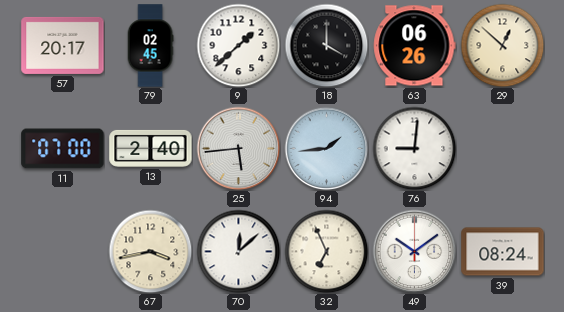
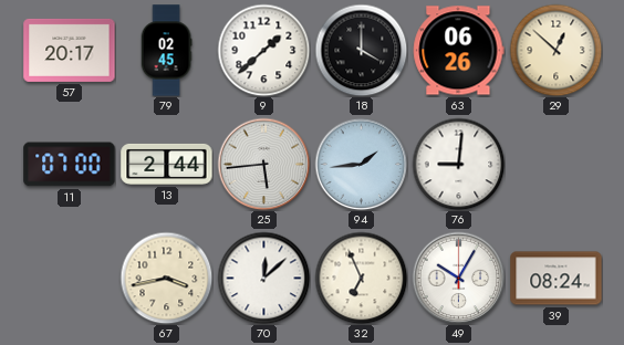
13: 2:40 -> 2:44 (167, 164)
49: 10:09 -> 10:05 (458, 278)
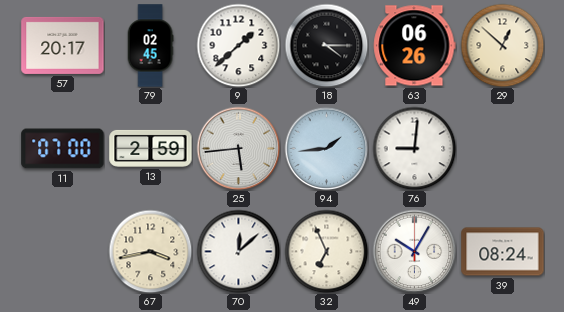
18: 4:00 -> 4:15 (326, 45)
13: 2:44 -> 2:59 (151, 148)
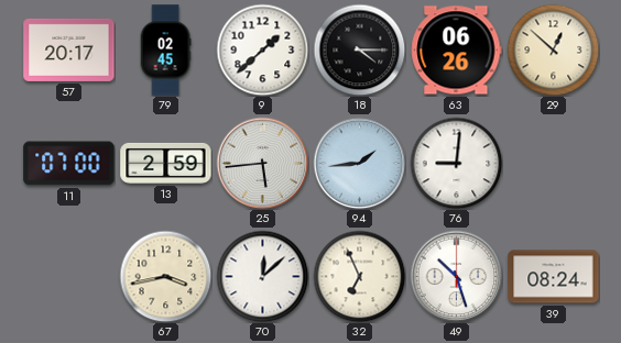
49: 10:05 -> 10:27 (456, 276)
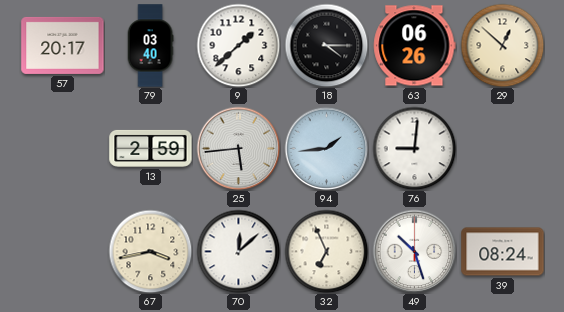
79: 02:45 -> 03:40 (150, 46)
11: 07:00 -> none (69, 164)
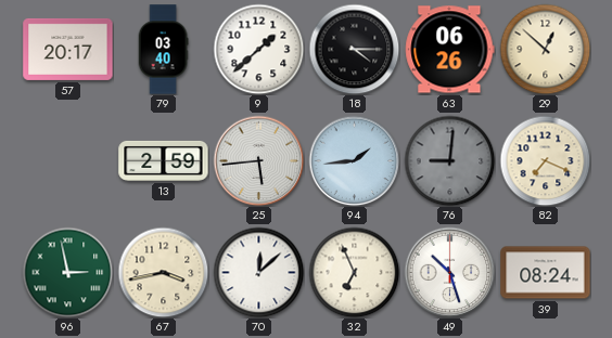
76 dial: white -> grey (449, 160)
82: none -> 7:19 (545, 160)
96: none -> 2:58 (67, 272)
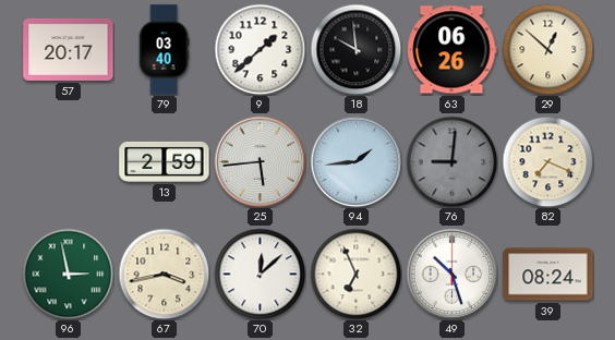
18: 4:15 -> 9:59 (355, 49)
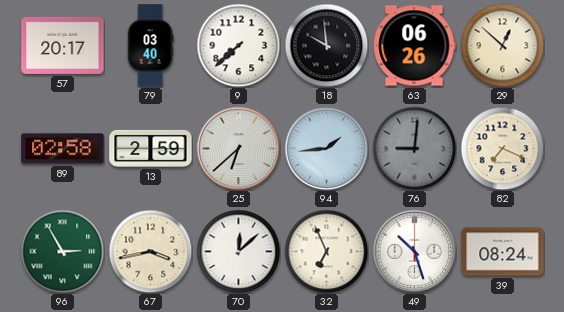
9: 1:38 -> 7:38 (238, 45)
89: none -> 02:58 (63, 149)
25: 5:44 -> 6:38 (238, 148)
96: 2:58 -> 2:55 (62, 251)
